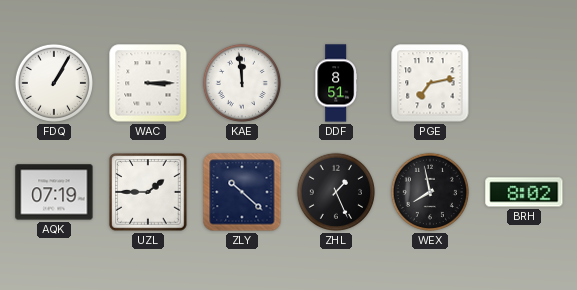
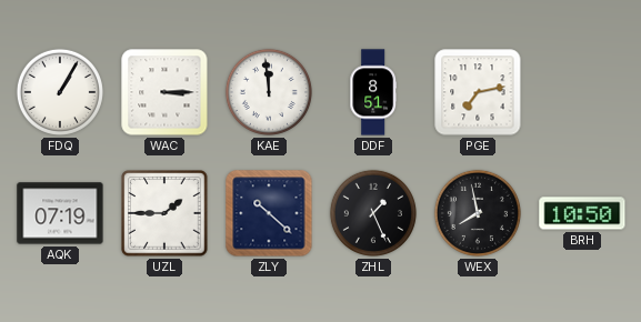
BRH: 8:02 -> 10:50 (582, 213)
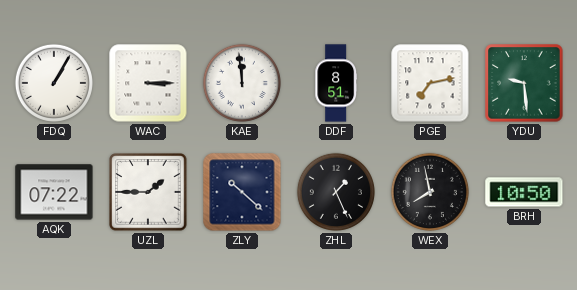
YDU: none -> 9:29 (524, 83)
AQK: 07:19 -> 07:22 (54, 192)
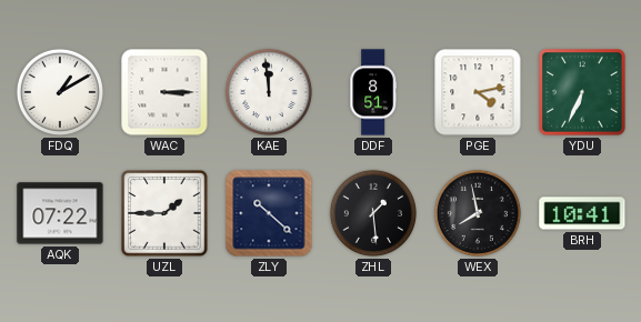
FDQ: 1:05 -> 1:10 (60, 92)
PGE: 7:13 -> 4:13 (478, 92)
YDU: 9:29 -> 6:34 (582, 92)
ZHL: 1:26 -> 1:29 (373, 213)
BRH: 10:50 -> 10:41 (582, 213)
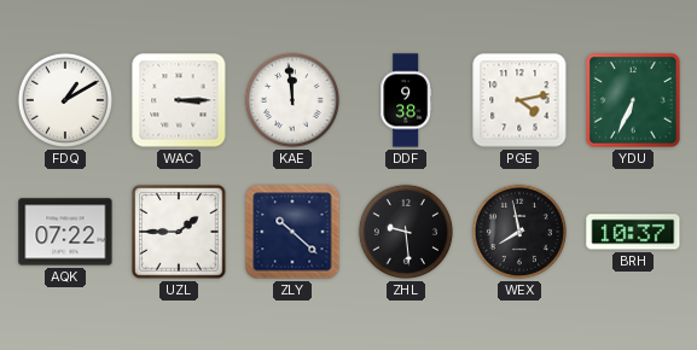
DDF: 8:51 -> 9:38 (406, 100)
ZHL: 1:29 -> 9:29 (406, 232)
BRH: 10:41 -> 10:37 (633, 232)
